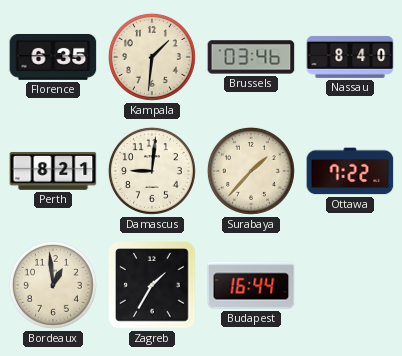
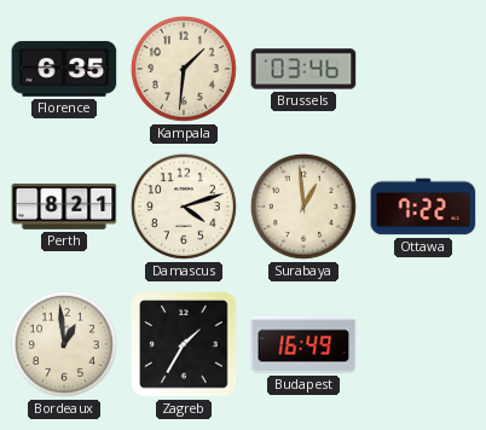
Nassau: 8:40 -> none (350, 57)
Damascus: 9:01 -> 4:12 (184, 207)
Surabaya: 1:37 -> 12:59 (303, 207)
Budapest: 16:44 -> 16:49 (303, 344)
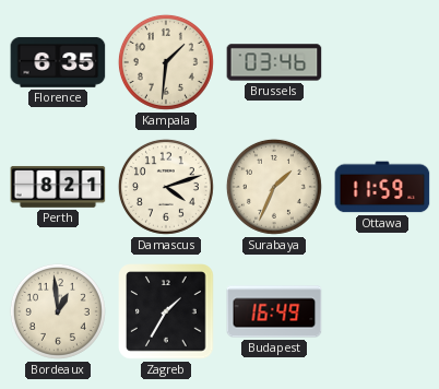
Surabaya: 12:59 -> 1:34 (274, 187)
Ottawa: 7:22 -> 11:59 (382, 187)
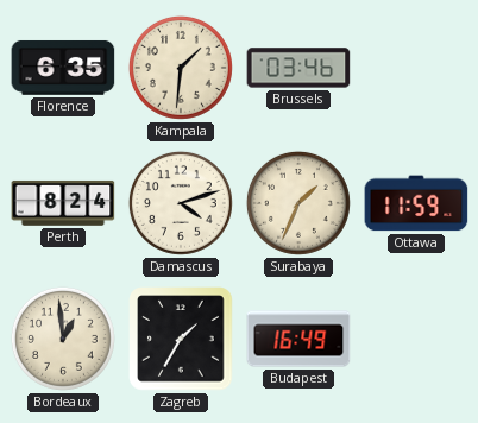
Perth: 8:21 -> 8:24 (63, 203)
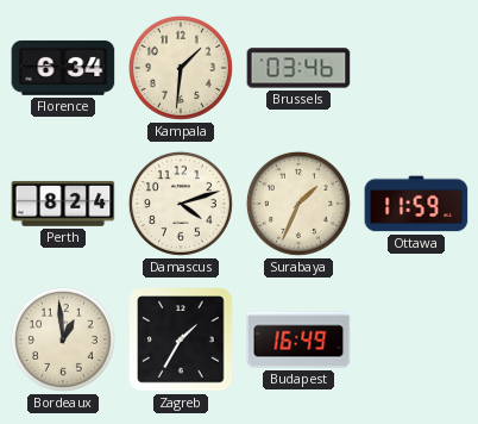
Florence: 6:35 -> 6:34 (63, 68)
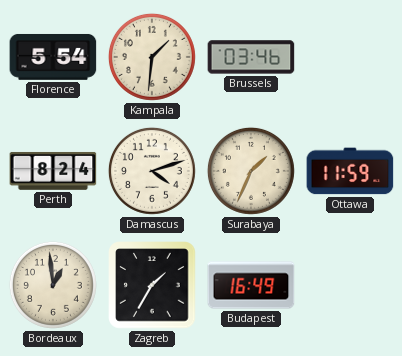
Florence: 6:34 -> 5:54 (53, 57)
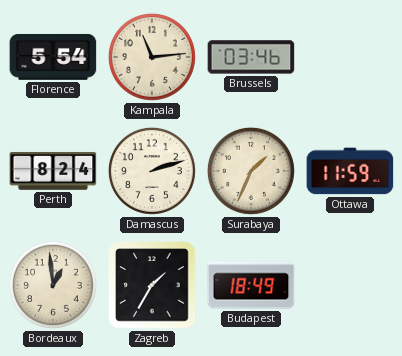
Kampala: 1:31 -> 11:14 (152, 57)
Damascus: 4:12 -> 2:12 (152, 171)
Budapest: 16:49 -> 18:49 (251, 285)
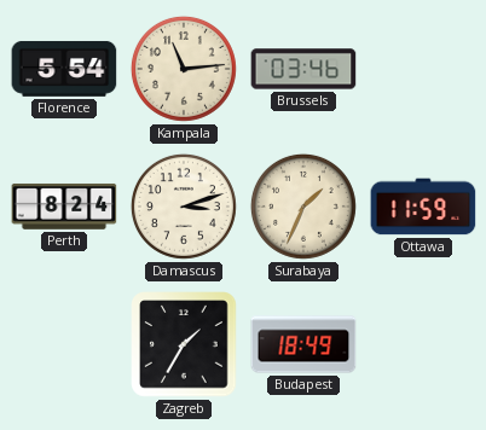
Damascus: 2:12 -> 3:12 (184, 207)
Bordeaux: 12:59 -> none (53, 285)
